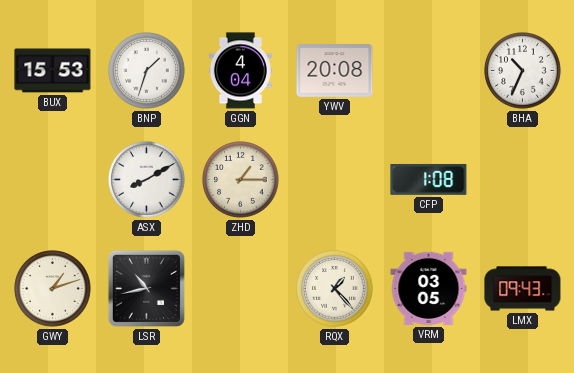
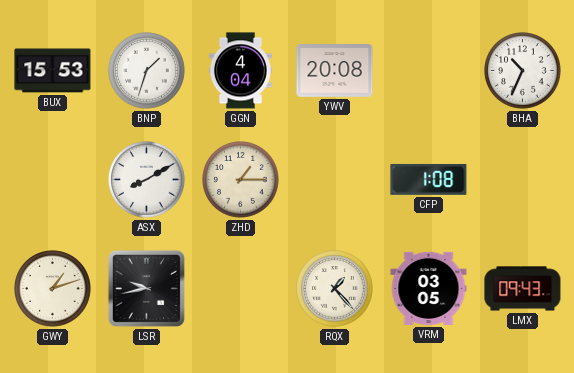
LSR: 10:43 -> 9:43 (146, 288)
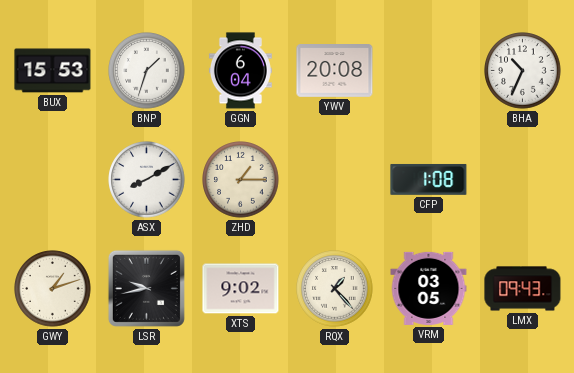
GGN: 4:04 -> 6:04 (240, 71)
XTS: none -> 9:02 (241, 289)
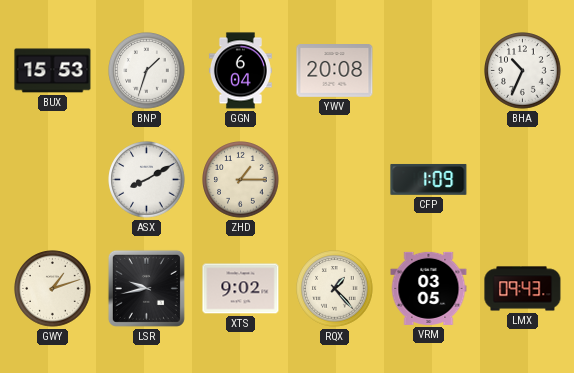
CFP: 1:08 -> 1:09 (429, 179)
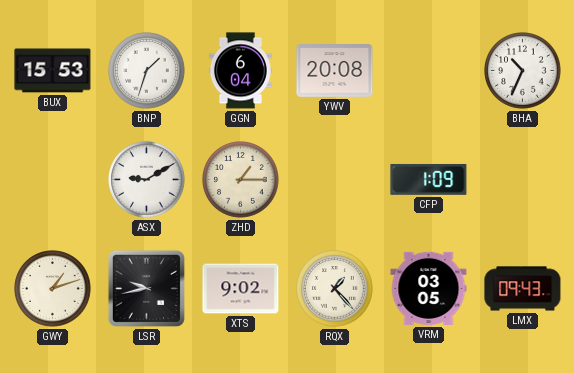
ASX: 8:10 -> 9:10 (147, 180)
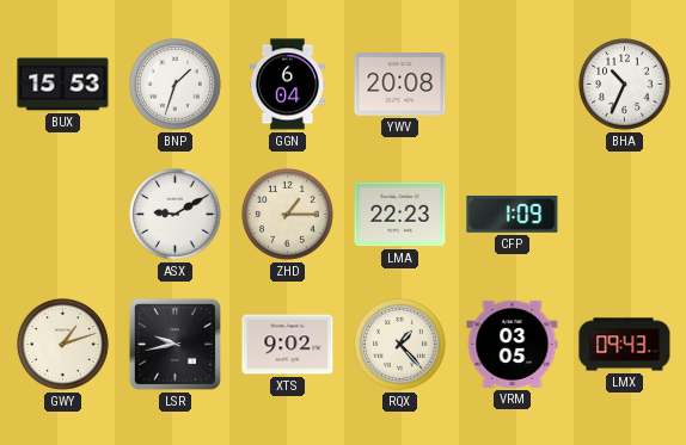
LMA: none -> 22:23 (400, 215)
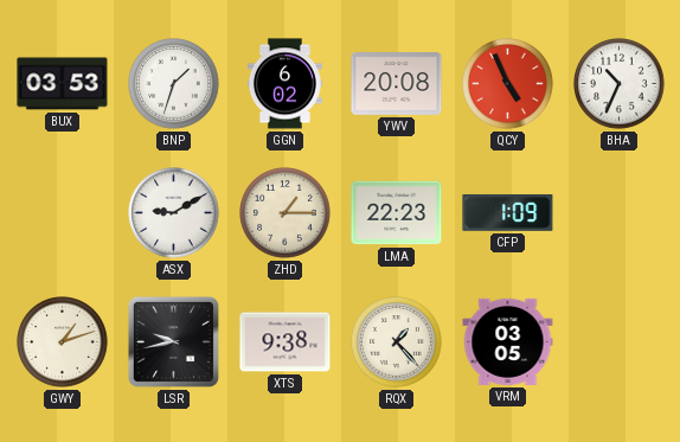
BUX: 15:53 -> 03:53 (63, 84)
GGN: 6:04 -> 6:02 (284, 84)
QCY: none -> 4:56 (508, 84)
XTS: 9:02 -> 9:38 (286, 342)
LMX: 09:43 -> none (625, 345)
